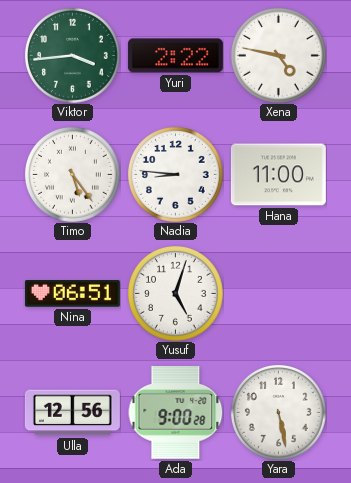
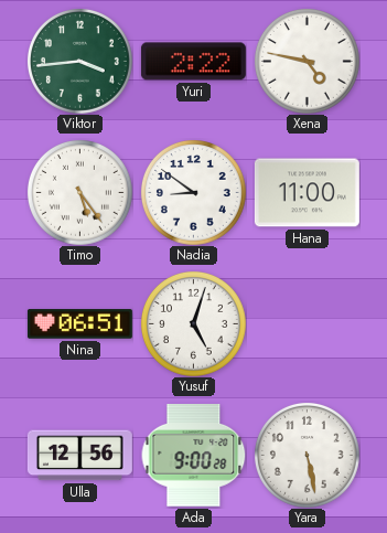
Nadia: 8:46 -> 8:51 (194, 193)
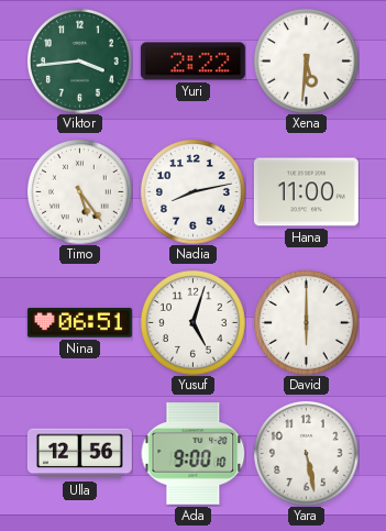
Xena: 4:47 -> 5:31 (307, 62)
Nadia: 8:51 -> 8:13 (194, 192)
David: none -> 6:00 (307, 323)
Ada: 9:00:28 -> 9:00:10 (192, 454)
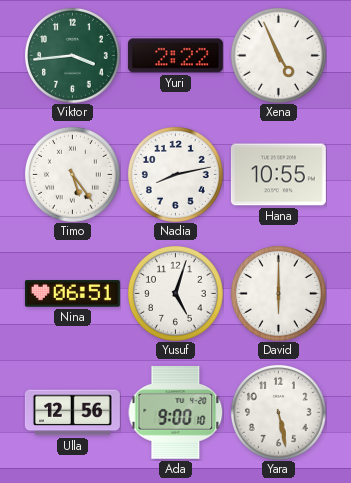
Xena: 5:31 -> 4:56 (279, 56)
Hana: 11:00 -> 10:55 (278, 175)
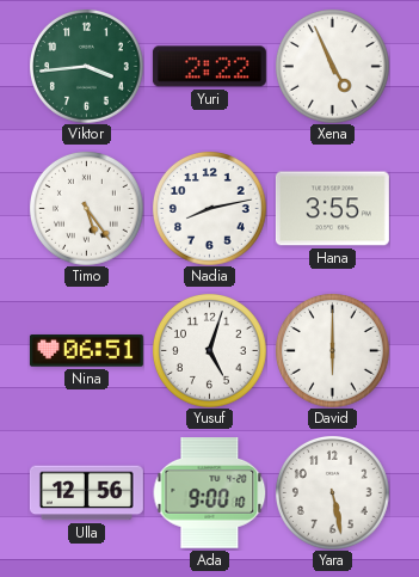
Hana: 10:55 -> 3:55 (332, 209)
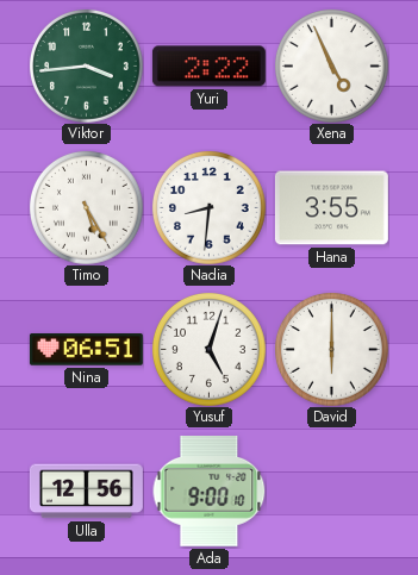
Timo: 5:24 -> 5:25 (87, 208)
Nadia: 8:13 -> 8:31 (210, 208)
Yara: 5:28 -> none (333, 493)
